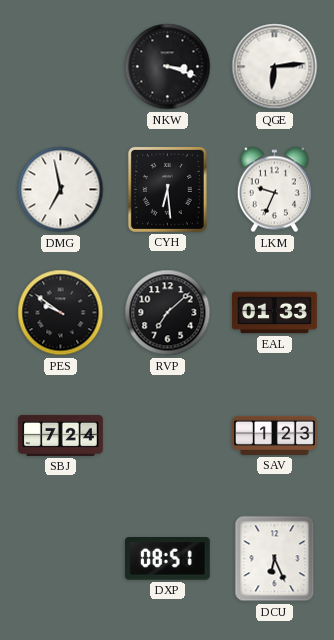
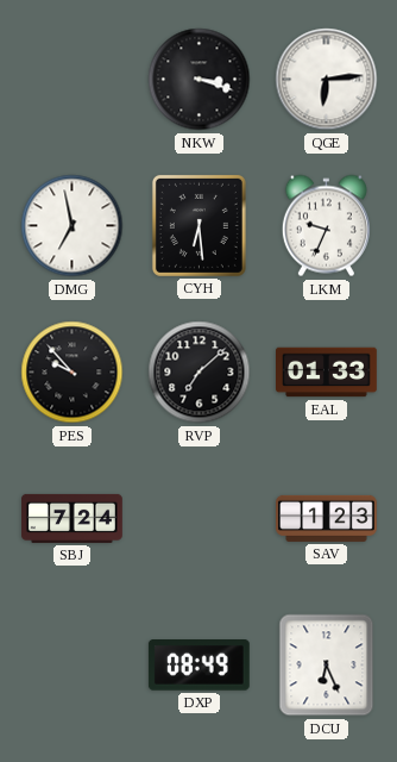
PES: 9:51 -> 9:53 (73, 373)
DXP: 08:51 -> 08:49 (198, 666)
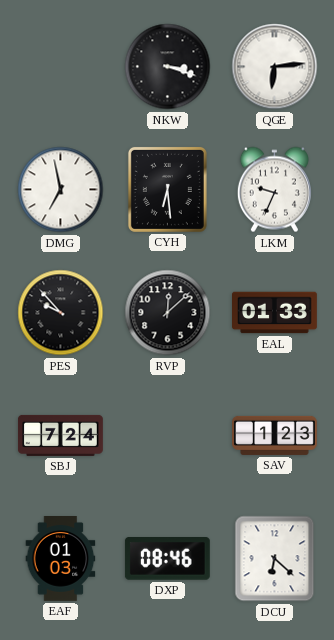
RVP: 7:08 -> 12:08 (168, 313)
EAF: none -> 01:03 (61, 559)
DXP: 08:49 -> 08:46 (167, 559)
DCU: 6:26 -> 6:22 (275, 559)
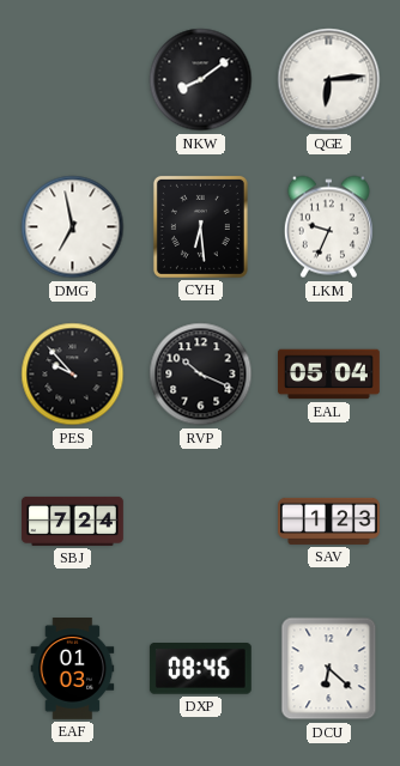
NKW: 3:18 -> 8:09 (201, 80)
RVP: 12:08 -> 10:19 (201, 375)
EAL: 01:33 -> 05:04 (329, 375)
